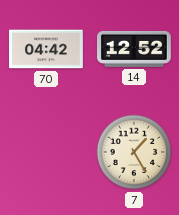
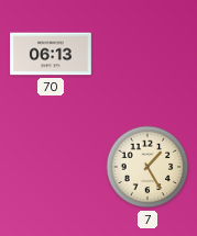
70: 04:42 -> 06:13 (52, 54)
14: 12:52 -> none (135, 49)
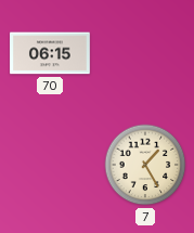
70: 06:13 -> 06:15 (51, 53)
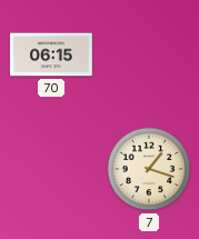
7: 1:25 -> 1:18 (149, 169)
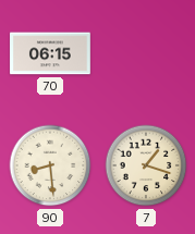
90: none -> 8:29 (50, 165)
